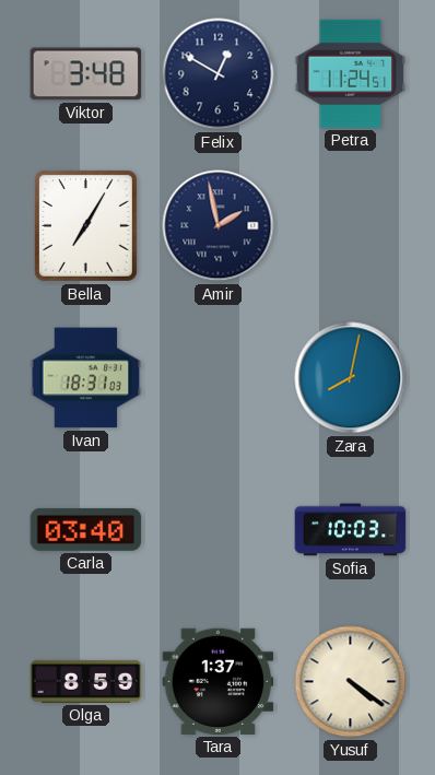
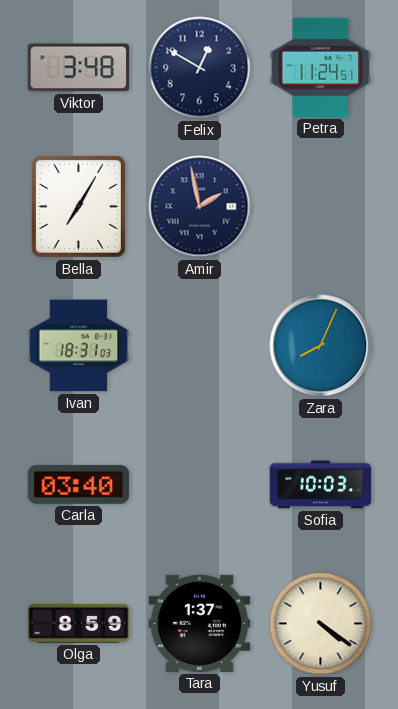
Zara: 8:02 -> 8:04 (321, 346)
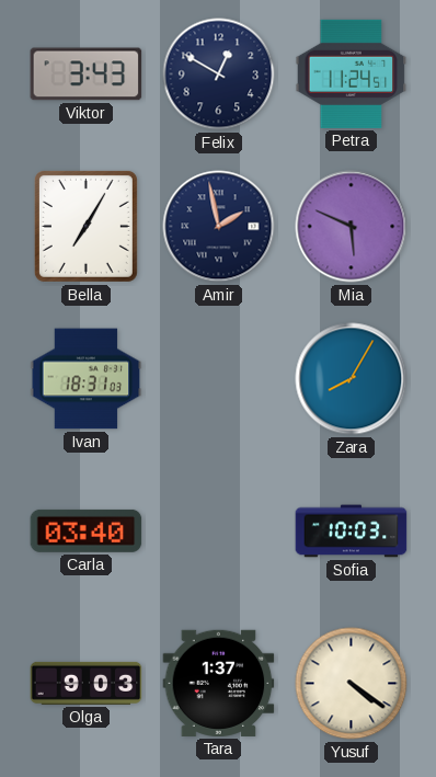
Viktor: 3:48 -> 3:43 (87, 75)
Mia: none -> 5:49 (352, 227)
Zara: 8:04 -> 8:05 (352, 379)
Olga: 8:59 -> 9:03 (87, 683)
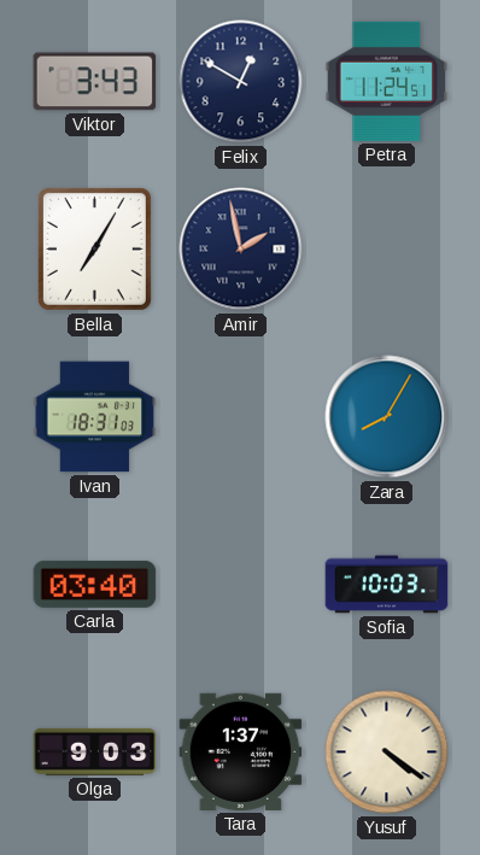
Mia: 5:49 -> none (352, 227)
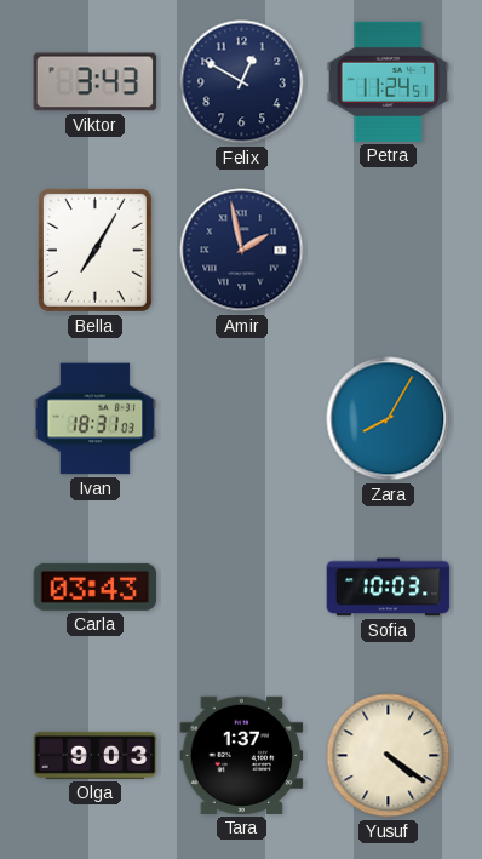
Carla: 03:40 -> 03:43 (96, 586)
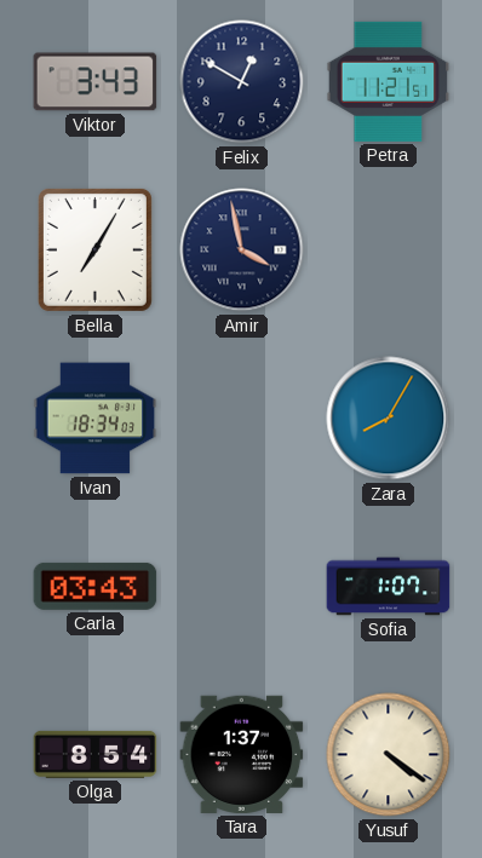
Petra: 11:24 -> 11:21 (389, 81)
Amir: 1:58 -> 3:58 (242, 251)
Ivan: 18:31 -> 18:34 (96, 419)
Sofia: 10:03 -> 1:07 (389, 587)
Olga: 9:03 -> 8:54 (96, 754)
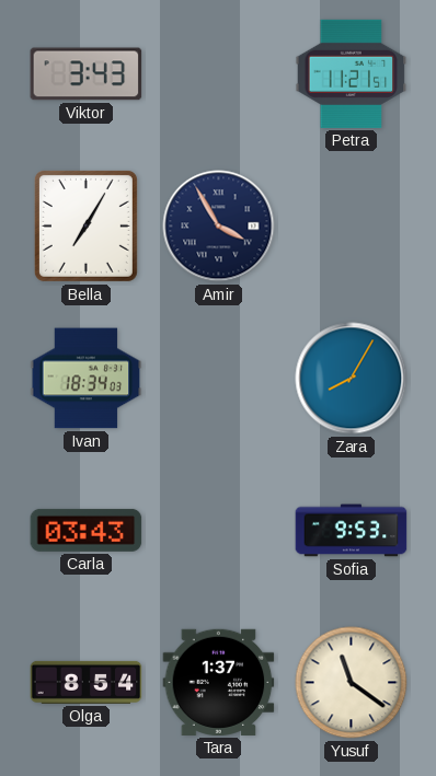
Felix: 12:50 -> none (242, 82)
Amir: 3:58 -> 3:55 (219, 227)
Sofia: 1:07 -> 9:53 (352, 531)
Yusuf: 4:21 -> 11:21 (352, 683)
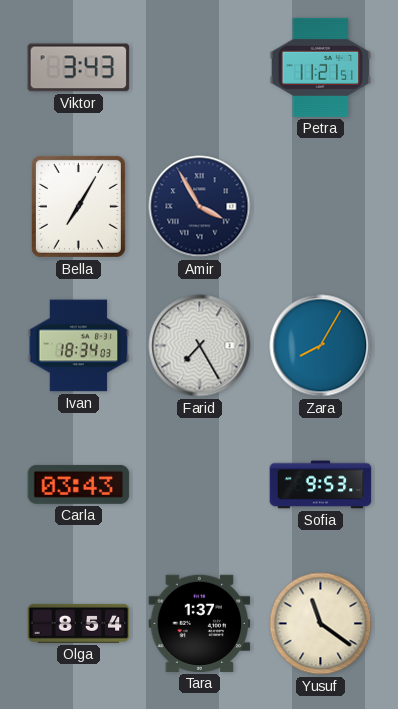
Farid: none -> 7:25 (200, 346)
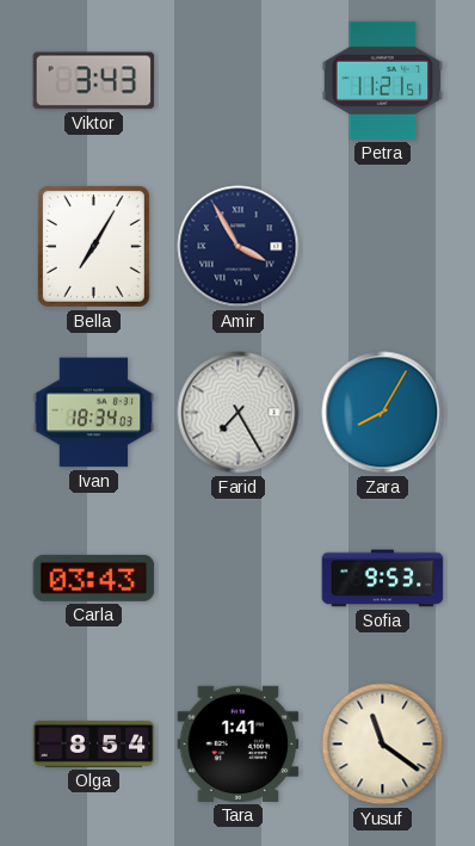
Tara: 1:37 -> 1:41 (239, 743)
